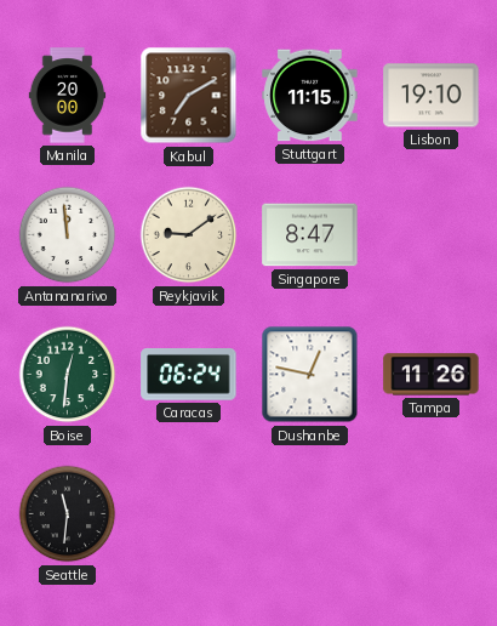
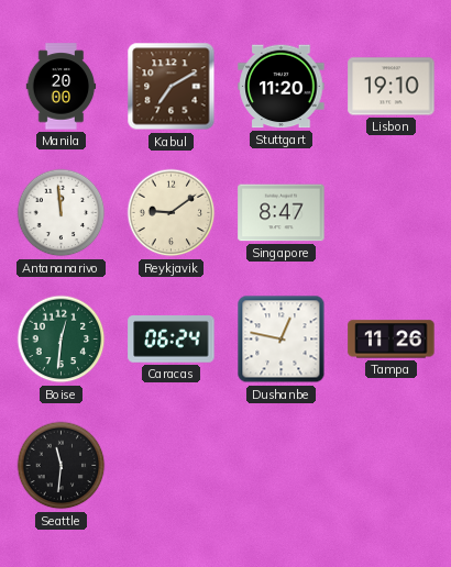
Stuttgart: 11:15 -> 11:20 (282, 87)
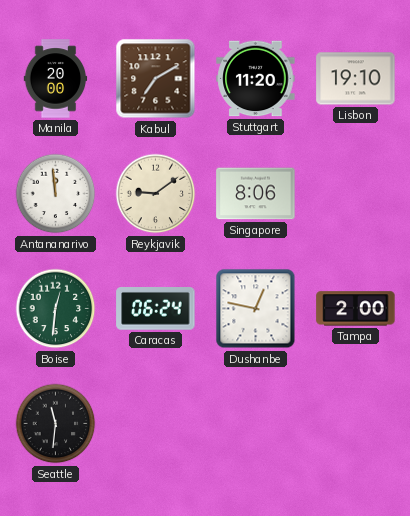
Singapore: 8:47 -> 8:06 (256, 194)
Tampa: 11:26 -> 2:00 (356, 309)
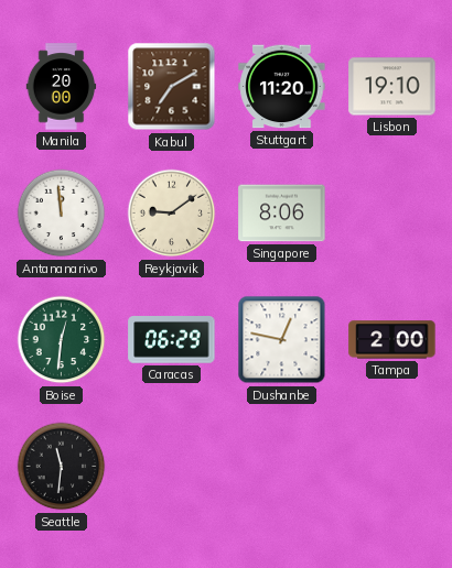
Caracas: 06:24 -> 06:29 (172, 340)
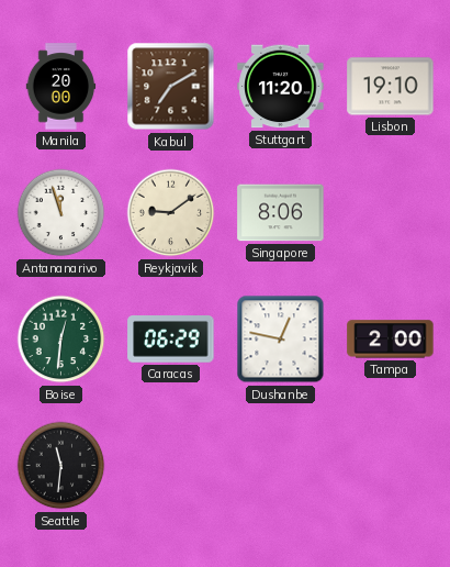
Antananarivo: 11:59 -> 11:57 (61, 213)
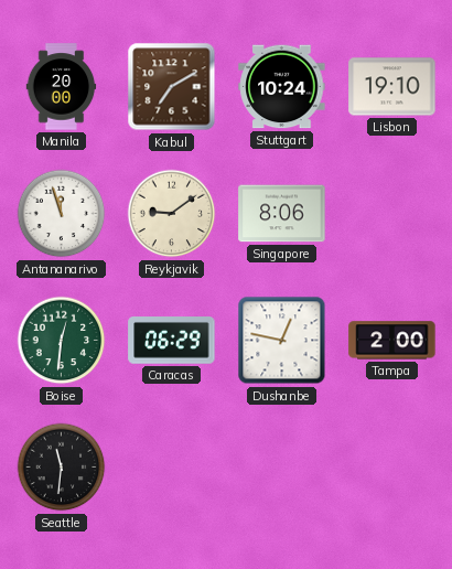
Stuttgart: 11:20 -> 10:24 (282, 87)
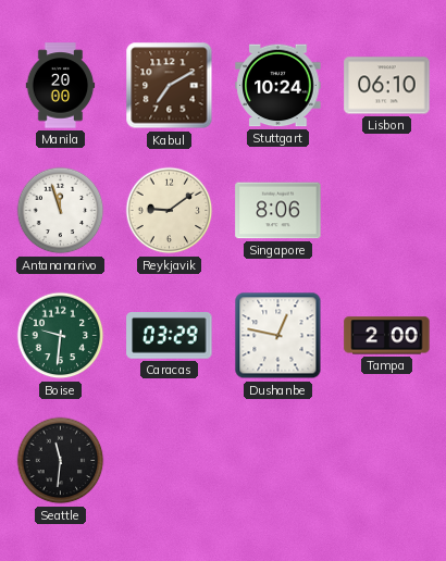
Lisbon: 19:10 -> 06:10 (387, 86)
Boise: 12:31 -> 9:31 (61, 336)
Caracas: 06:29 -> 03:29 (170, 336)
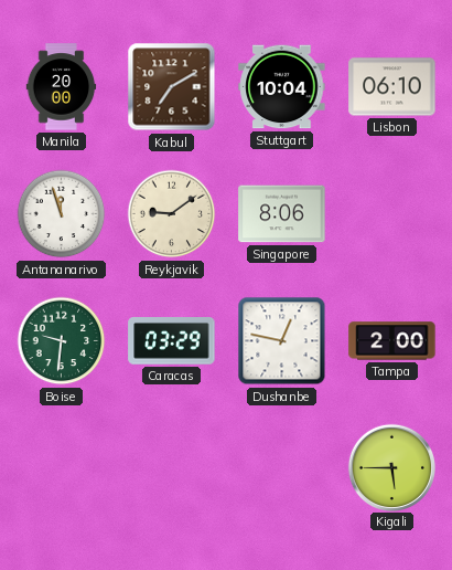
Stuttgart: 10:24 -> 10:04 (282, 87)
Seattle: 11:31 -> none (61, 461)
Kigali: none -> 5:45 (391, 467)
